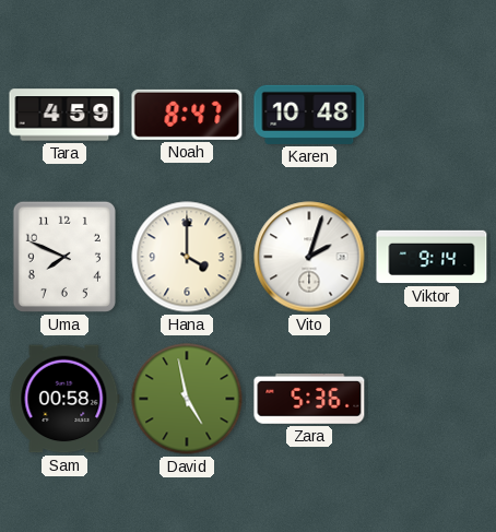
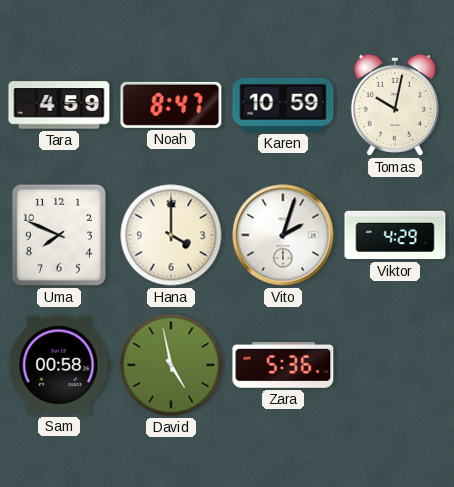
Karen: 10:48 -> 10:59 (283, 105)
Tomas: none -> 10:02 (395, 105)
Viktor: 9:14 -> 4:29 (395, 235)
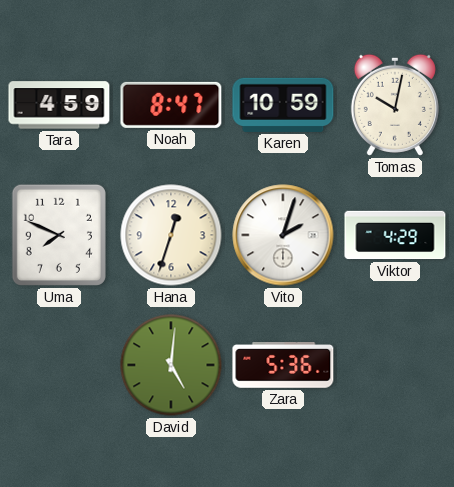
Hana: 4:00 -> 12:33 (171, 235)
Sam: 00:58 -> none (59, 365)
David: 4:58 -> 5:01 (171, 365)
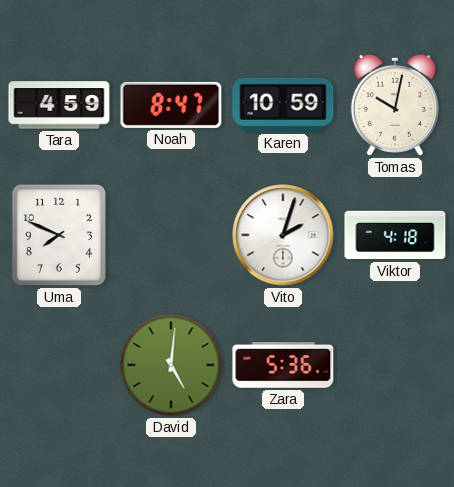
Hana: 12:33 -> none (171, 235)
Viktor: 4:29 -> 4:18 (395, 235)
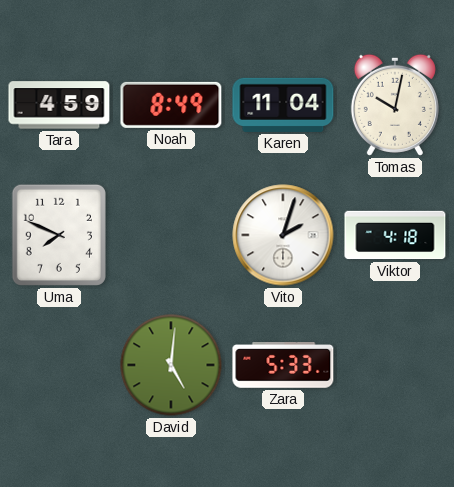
Noah: 8:47 -> 8:49 (171, 105)
Karen: 10:59 -> 11:04 (283, 105)
Zara: 5:36 -> 5:33 (283, 365)
